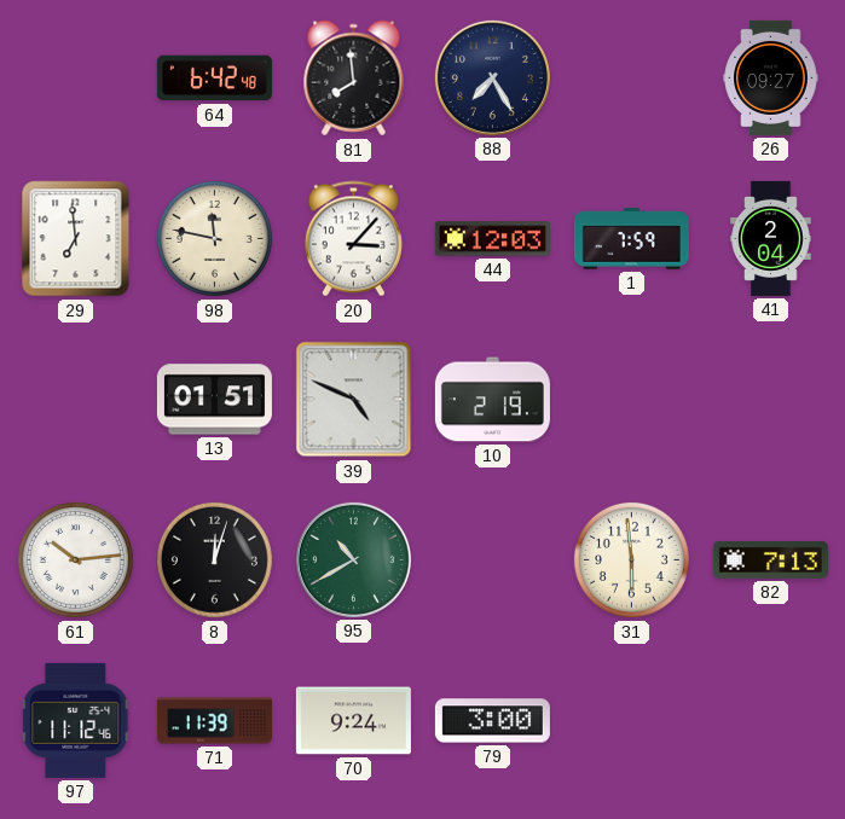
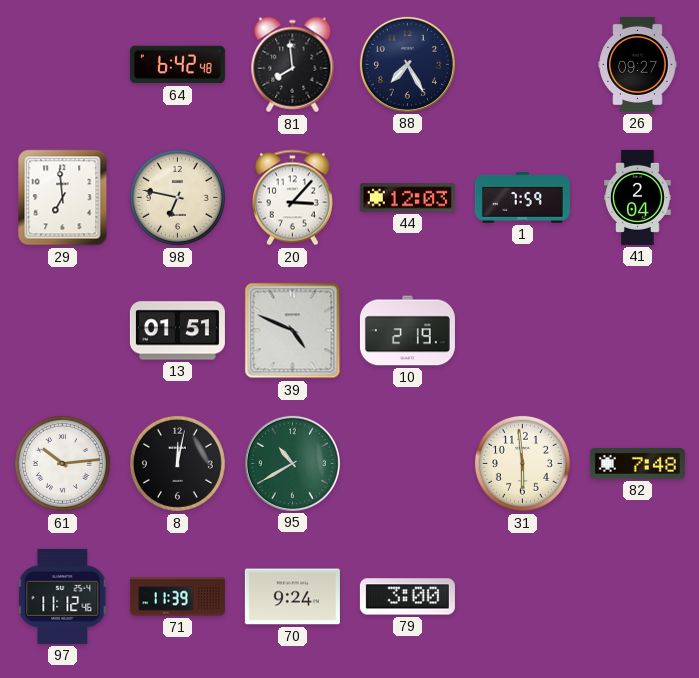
98: 11:47 -> 6:47 (177, 197)
8: 12:03 -> 12:02 (177, 463)
82: 7:13 -> 7:48 (637, 463)
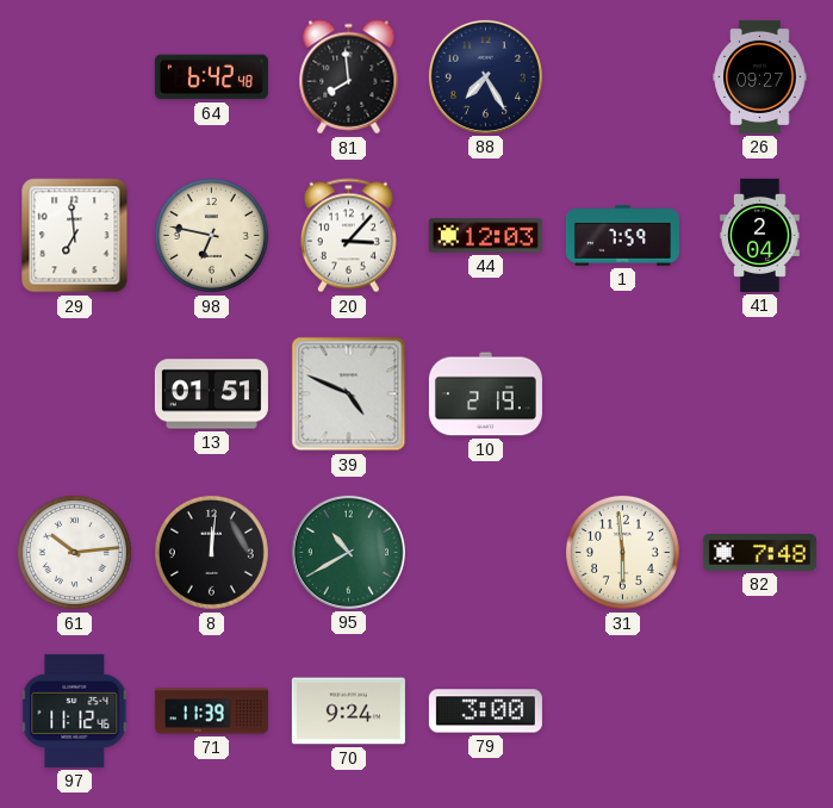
8: 12:02 -> 12:01 (211, 552)
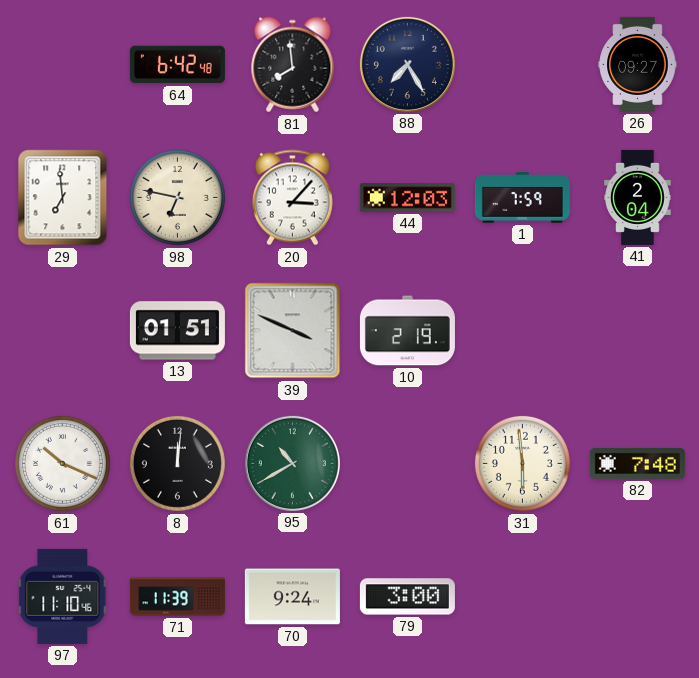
39: 4:49 -> 3:49 (293, 331)
61: 10:14 -> 10:19 (62, 463)
97: 11:12 -> 11:10 (63, 596)
